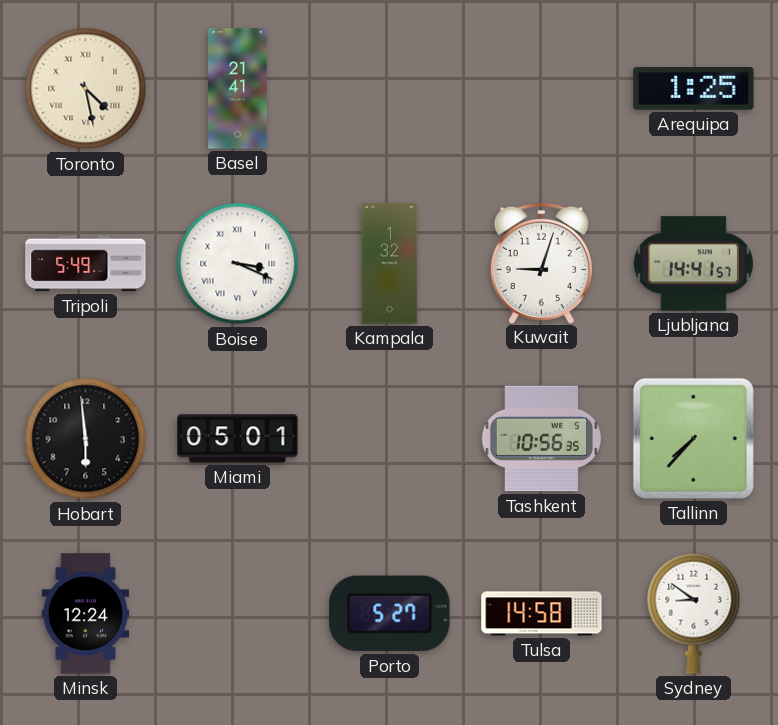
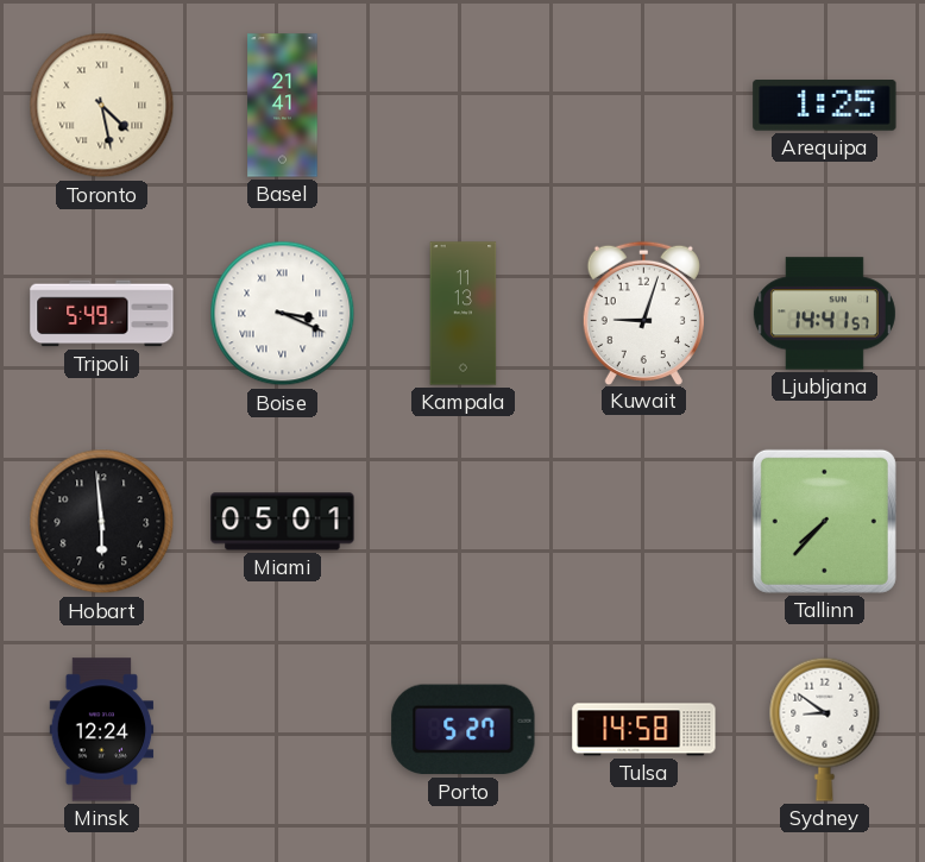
Kampala: 1:32 -> 11:13 (464, 314)
Tashkent: 10:56 -> none (542, 439)
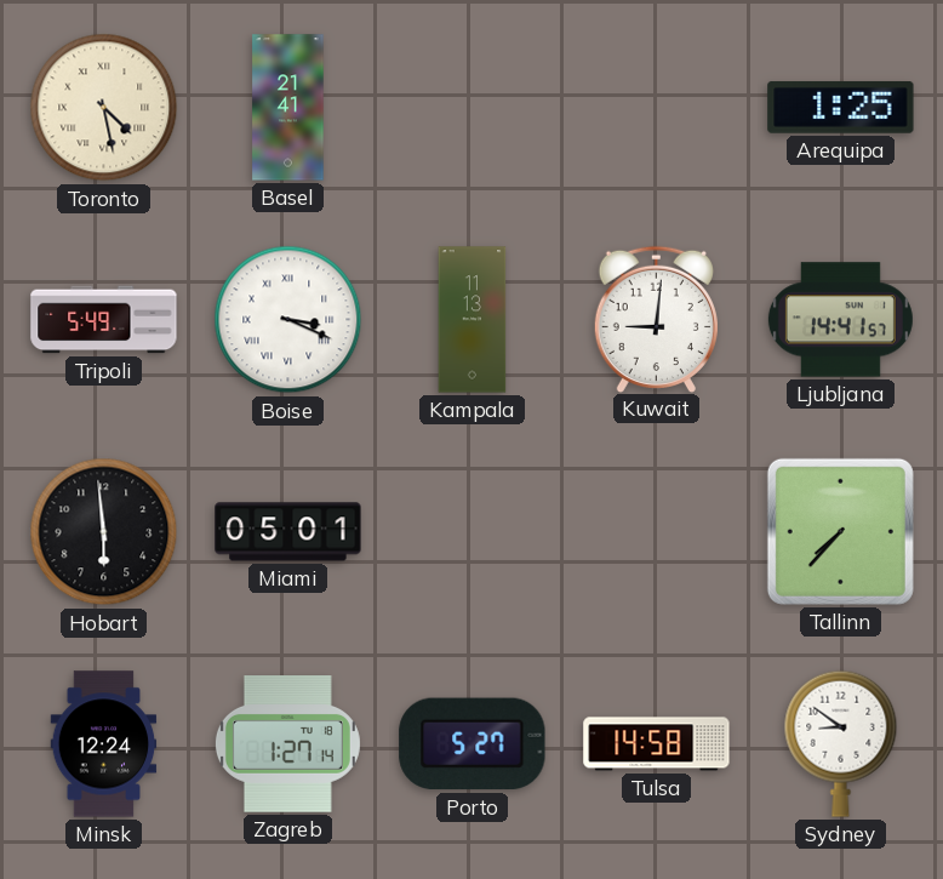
Kuwait: 9:03 -> 9:01 (656, 319)
Zagreb: none -> 1:27 (287, 744)
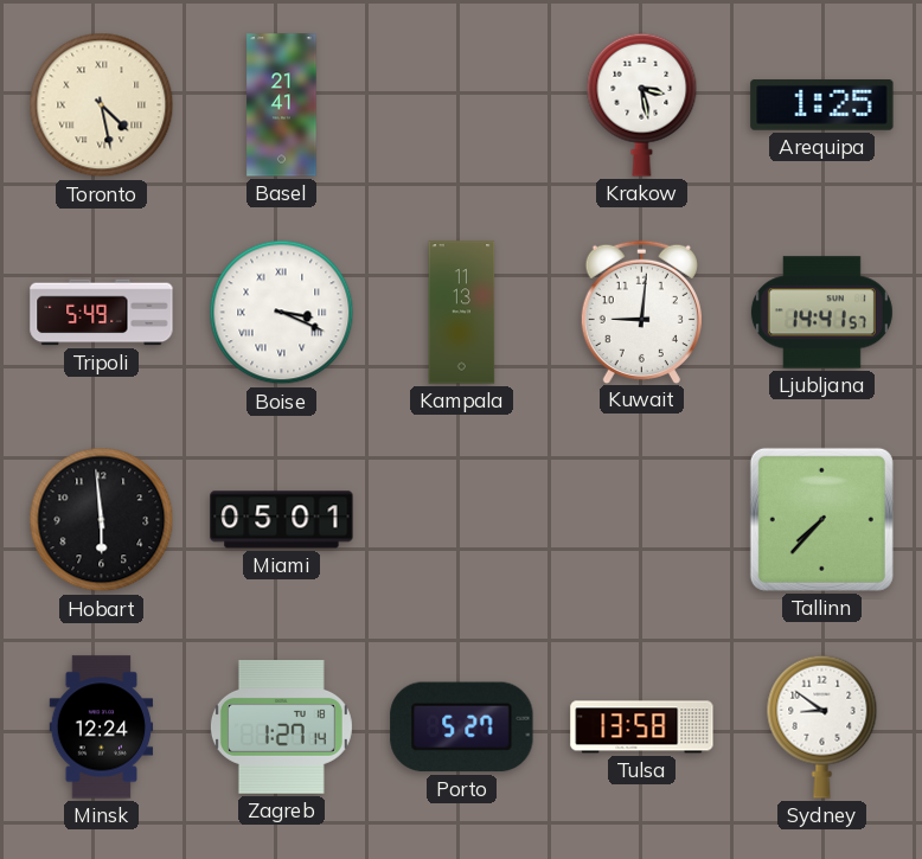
Krakow: none -> 3:28 (642, 104)
Tulsa: 14:58 -> 13:58 (642, 727)
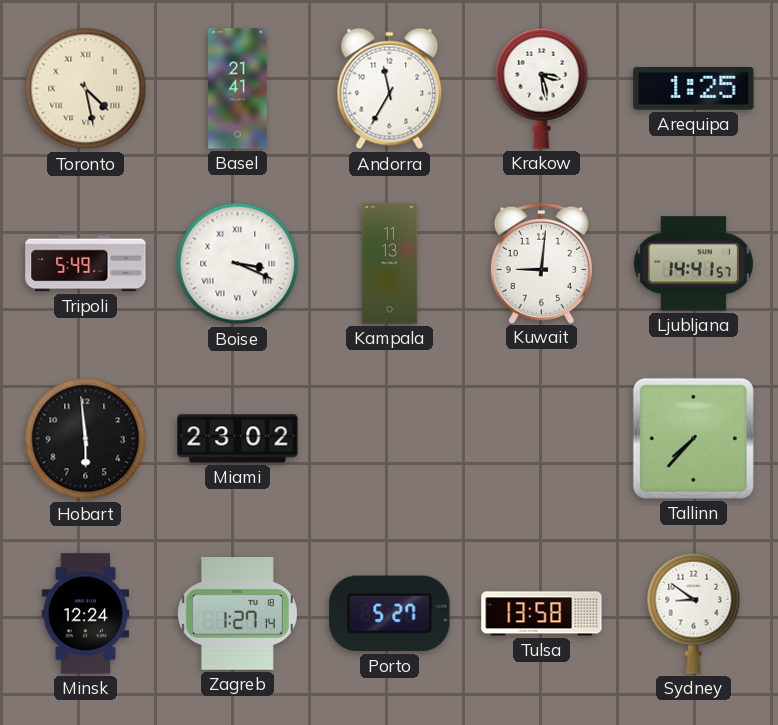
Andorra: none -> 11:35 (390, 89)
Miami: 05:01 -> 23:02 (238, 439)
